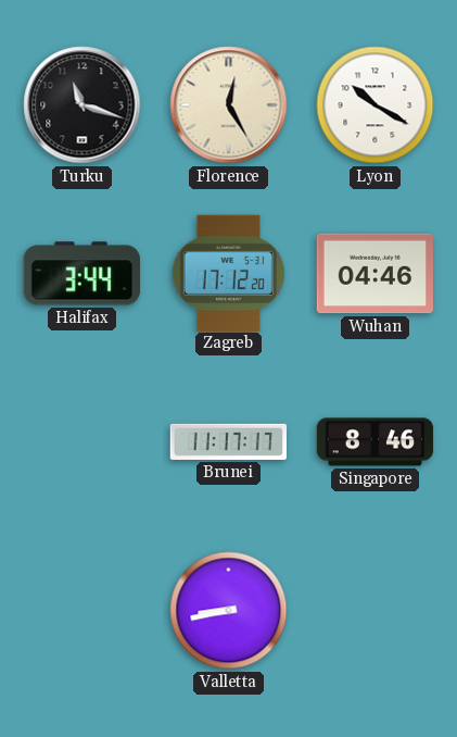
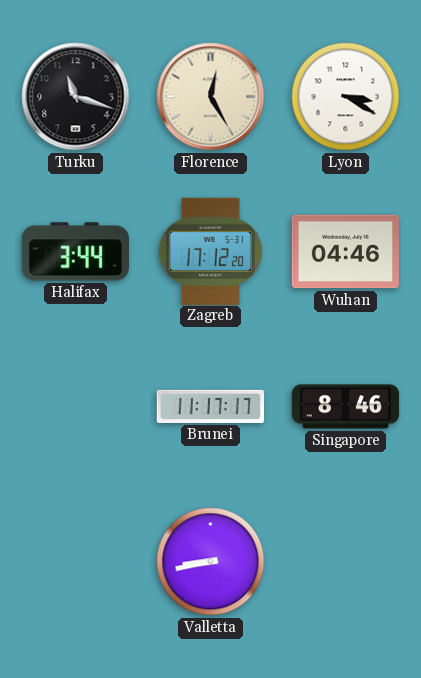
Lyon: 10:20 -> 3:20 (346, 97)
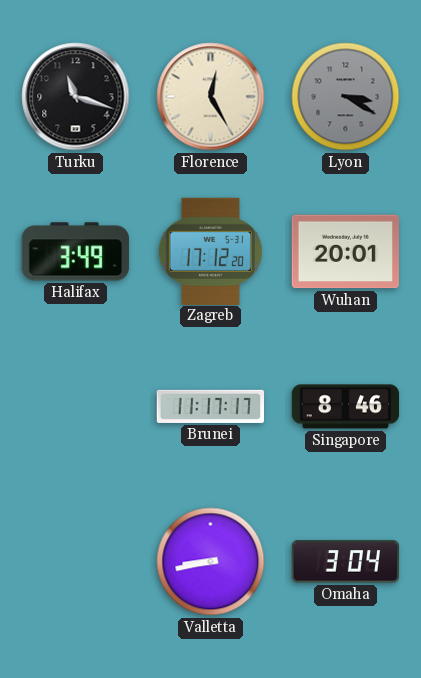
Lyon dial: white -> grey (346, 97)
Halifax: 3:44 -> 3:49 (75, 252)
Wuhan: 04:46 -> 20:01 (345, 252)
Omaha: none -> 3:04 (346, 562)
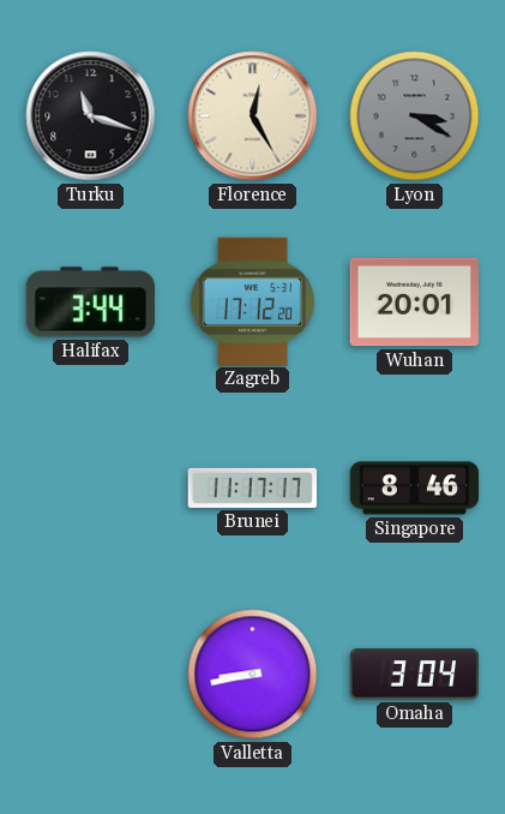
Halifax: 3:49 -> 3:44 (90, 303)
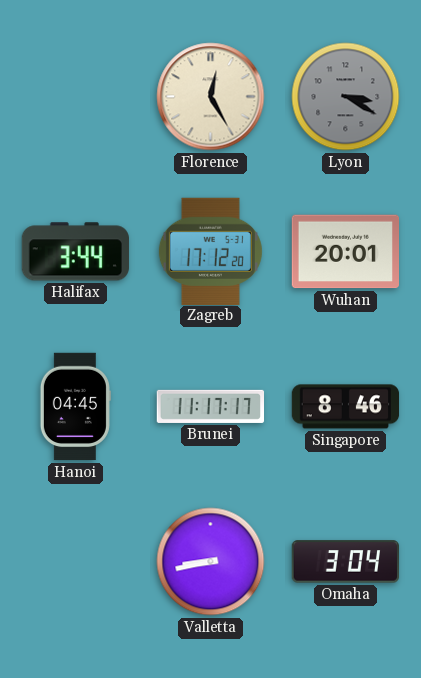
Turku: 11:18 -> none (91, 116)
Hanoi: none -> 04:45 (75, 407)
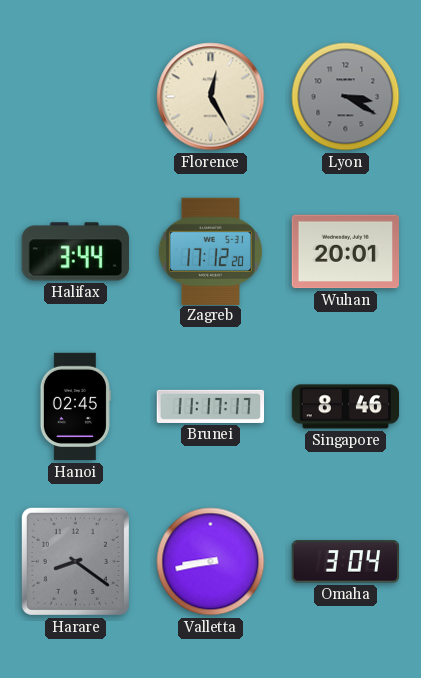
Hanoi: 04:45 -> 02:45 (75, 407)
Harare: none -> 8:21 (75, 561)
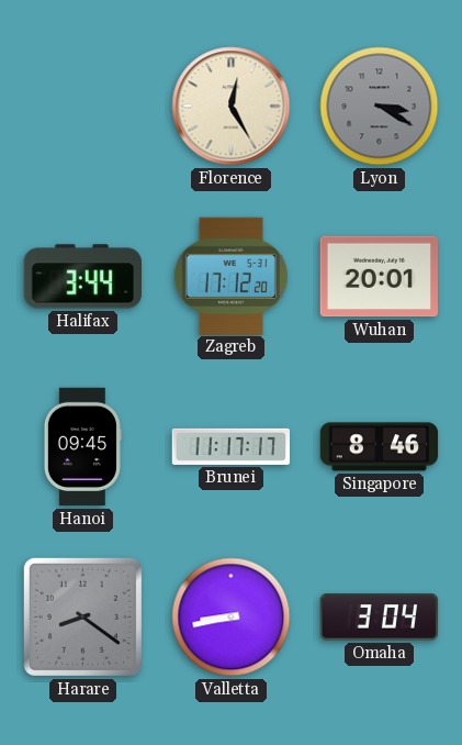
Hanoi: 02:45 -> 09:45 (82, 447)
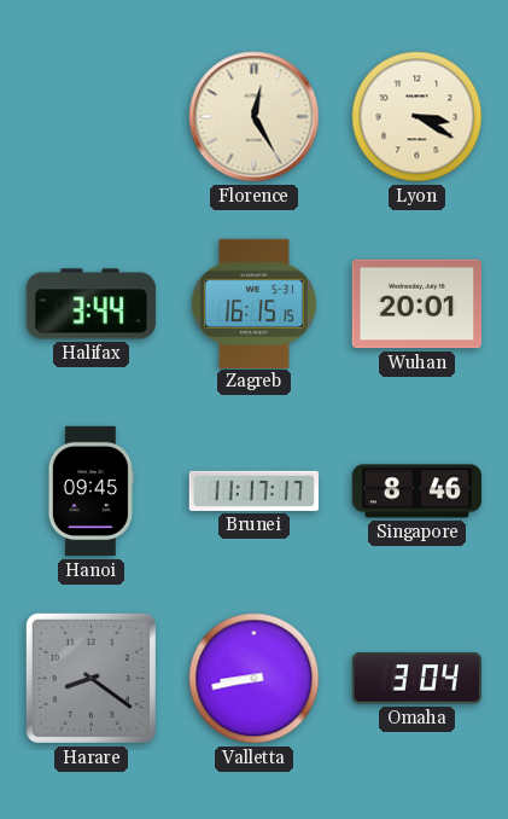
Lyon dial: grey -> cream (418, 117)
Zagreb: 17:12 -> 16:15 (253, 303)
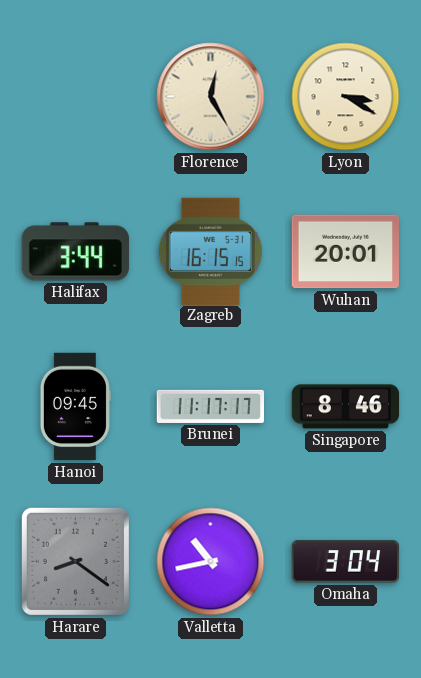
Valletta: 8:43 -> 10:43 (211, 562)
